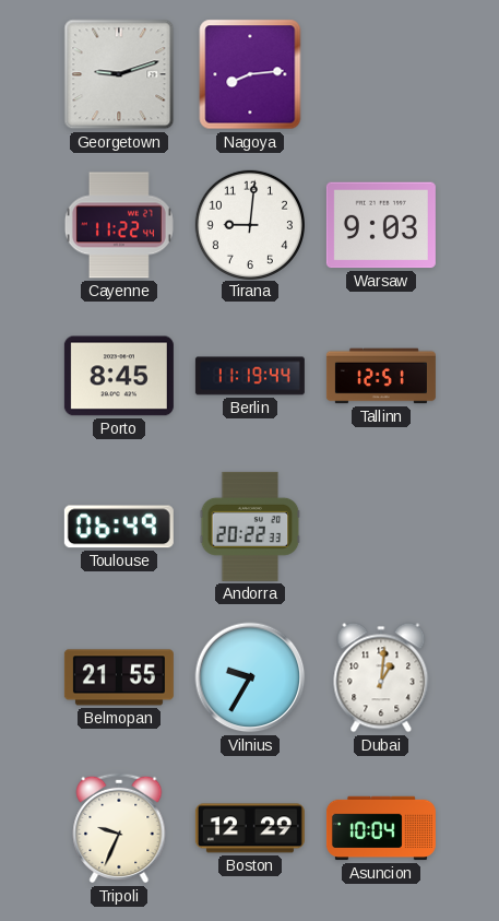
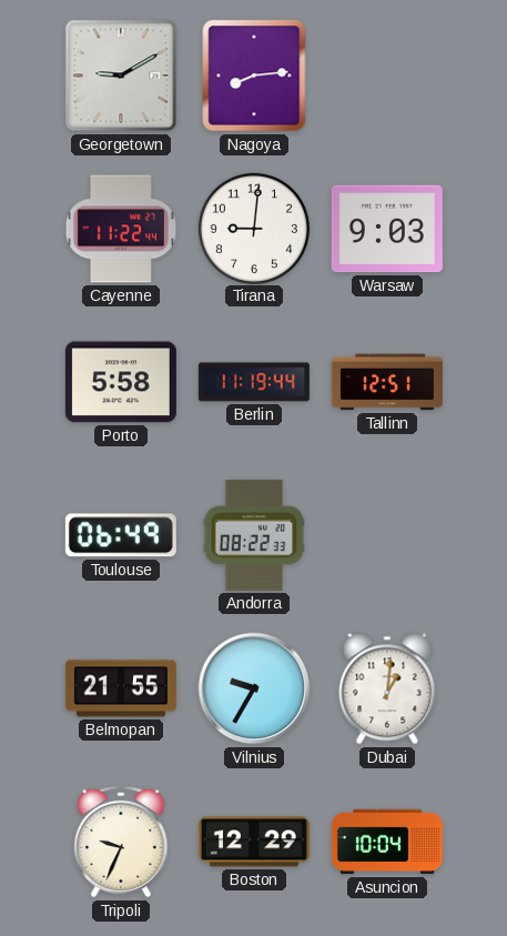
Georgetown: 9:12 -> 9:10 (121, 76)
Porto: 8:45 -> 5:58 (121, 382)
Andorra: 20:22 -> 08:22 (254, 535)
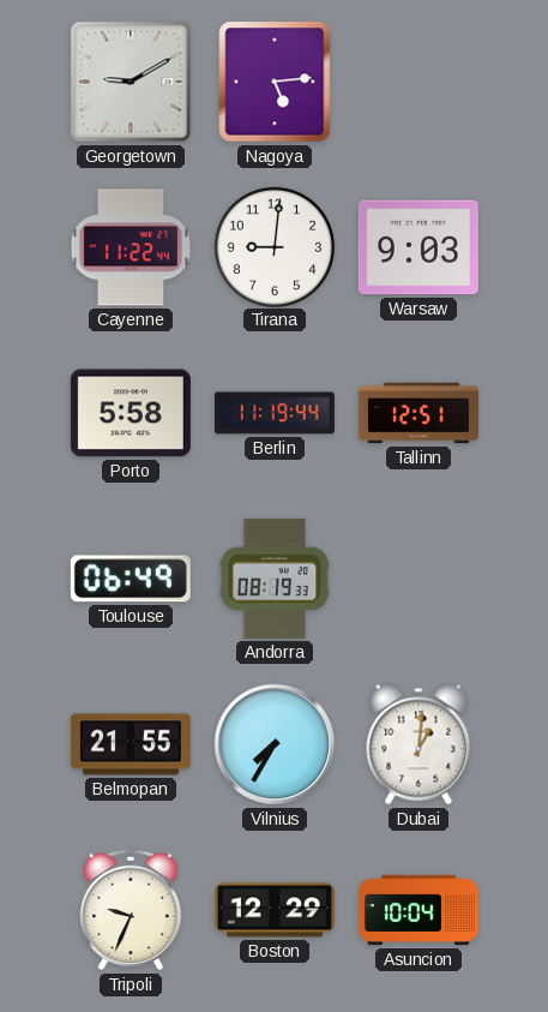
Nagoya: 8:14 -> 5:14 (275, 82)
Andorra: 08:22 -> 08:19 (275, 579)
Vilnius: 9:35 -> 7:35 (275, 744)
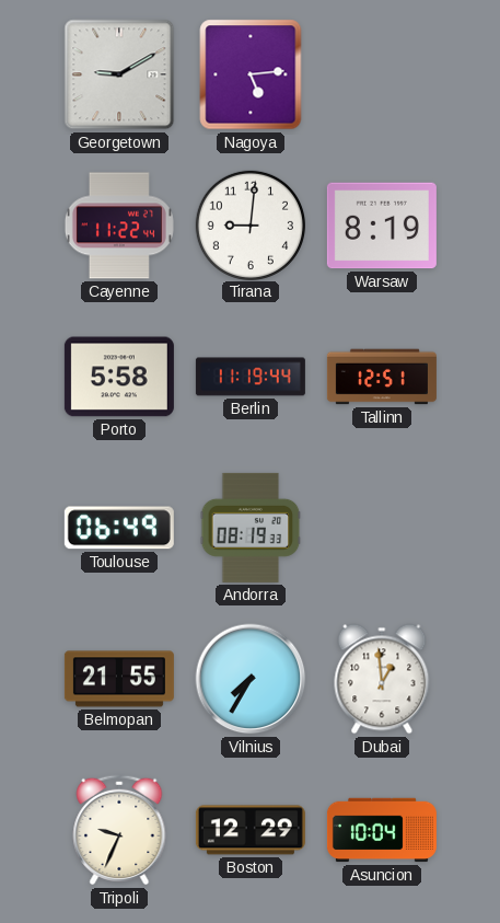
Warsaw: 9:03 -> 8:19 (382, 226)
Dubai: 1:01 -> 12:59 (382, 679)
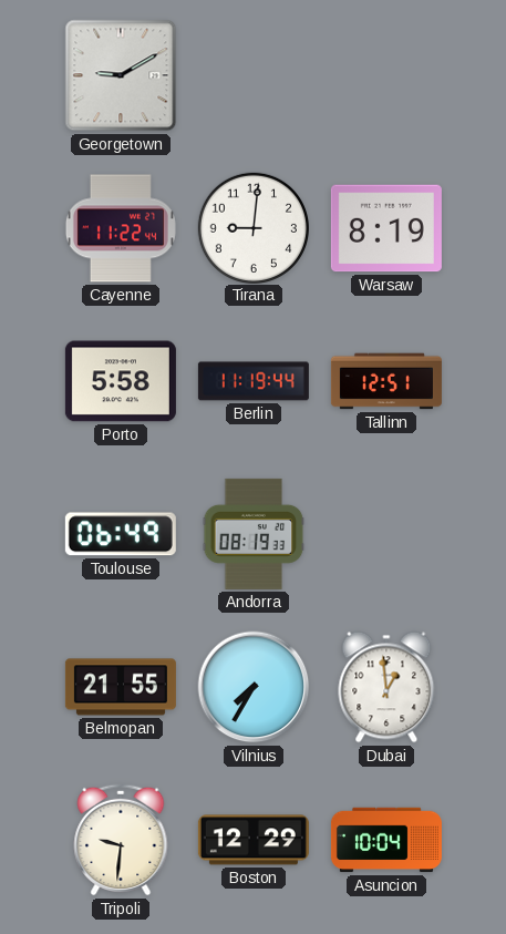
Nagoya: 5:14 -> none (251, 74)
Tripoli: 9:34 -> 9:31 (121, 840)
